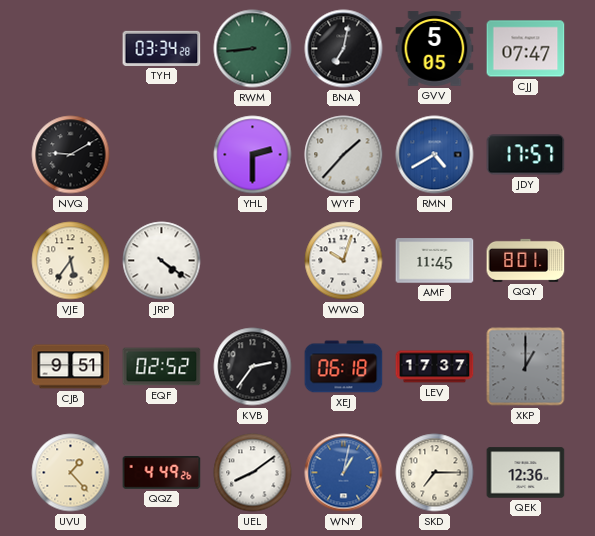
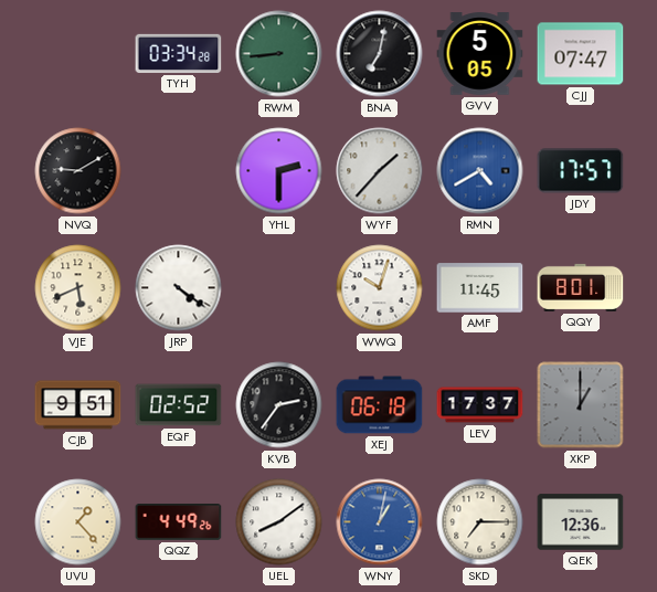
VJE: 5:36 -> 5:41 (78, 288)
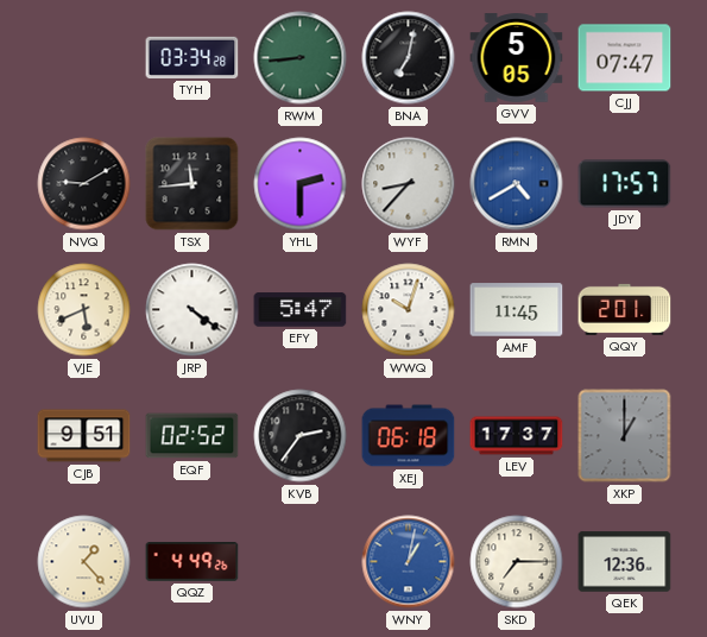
TSX: none -> 11:44 (192, 184)
WYF: 1:37 -> 8:37 (409, 184)
EFY: none -> 5:47 (301, 310)
QQY: 8:01 -> 2:01 (625, 309)
UEL: 8:09 -> none (279, 522)
